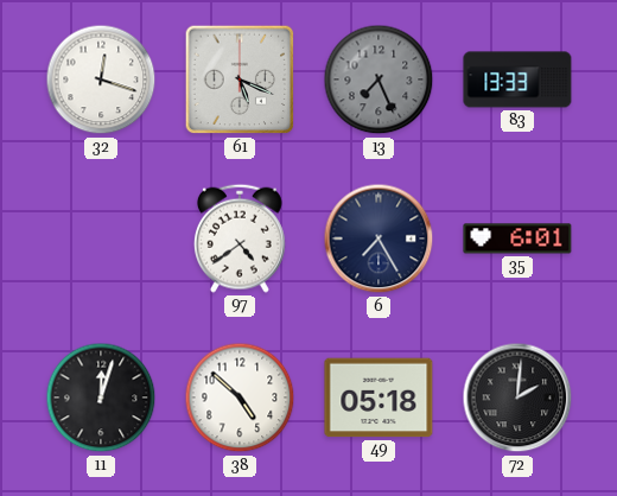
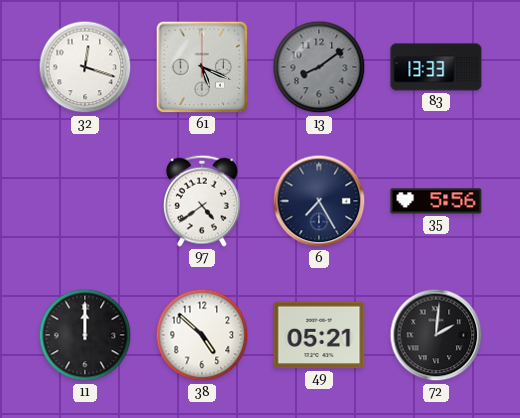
13: 7:26 -> 8:09 (319, 67)
35: 6:01 -> 5:56 (436, 201)
11: 12:03 -> 12:00 (85, 335)
49: 05:18 -> 05:21 (319, 335)
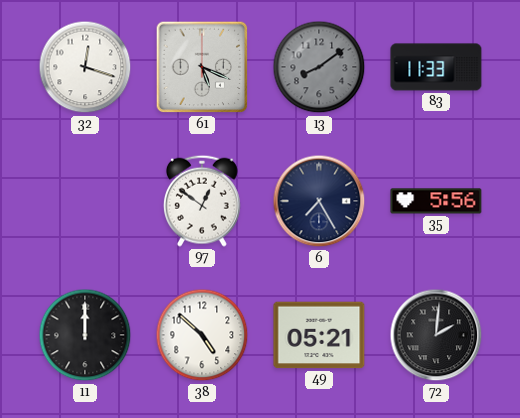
83: 13:33 -> 11:33 (436, 67)
97: 4:39 -> 12:51 (202, 201)
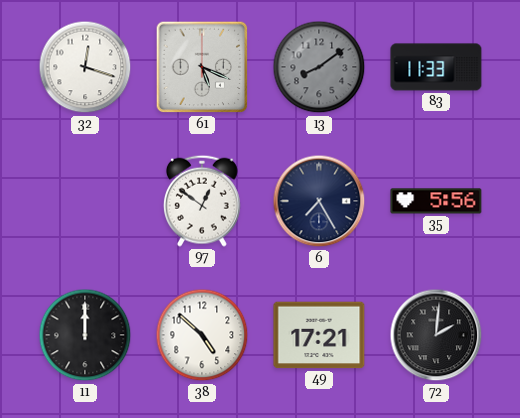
49: 05:21 -> 17:21 (319, 335)
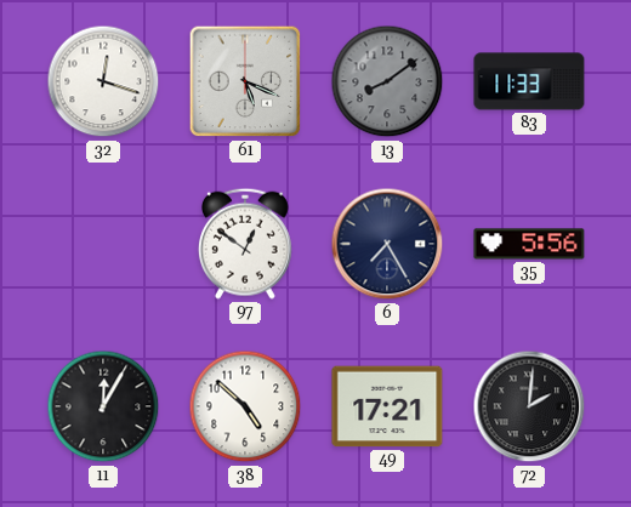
11: 12:00 -> 12:05 (103, 406)
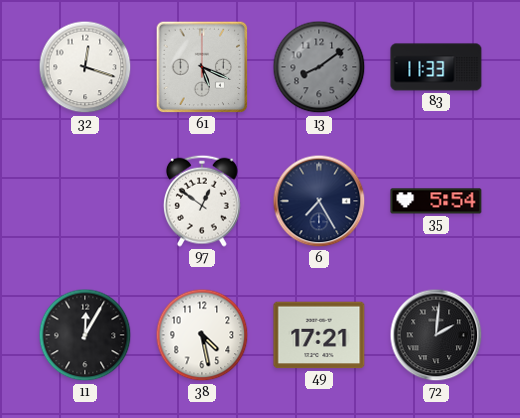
35: 5:56 -> 5:54 (436, 201)
38: 4:52 -> 4:28 (202, 335)
